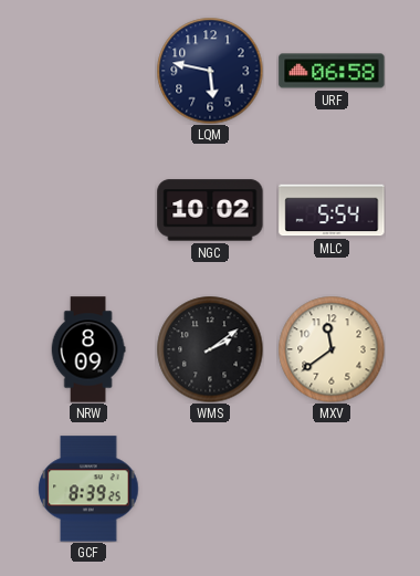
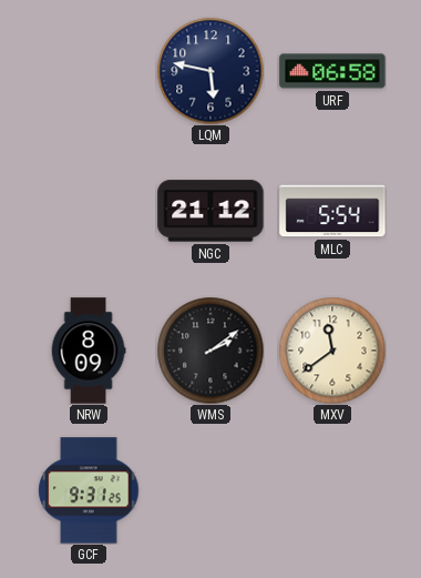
NGC: 10:02 -> 21:12 (210, 211)
GCF: 8:39 -> 9:31 (89, 490)
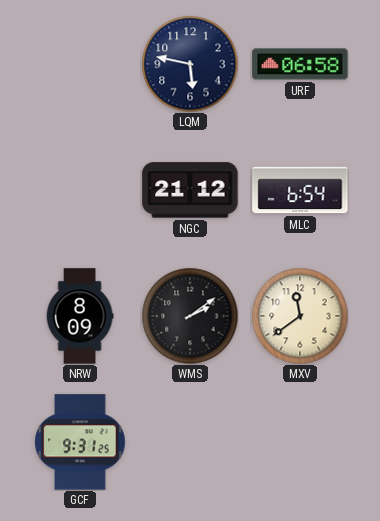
MLC: 5:54 -> 6:54 (300, 190)
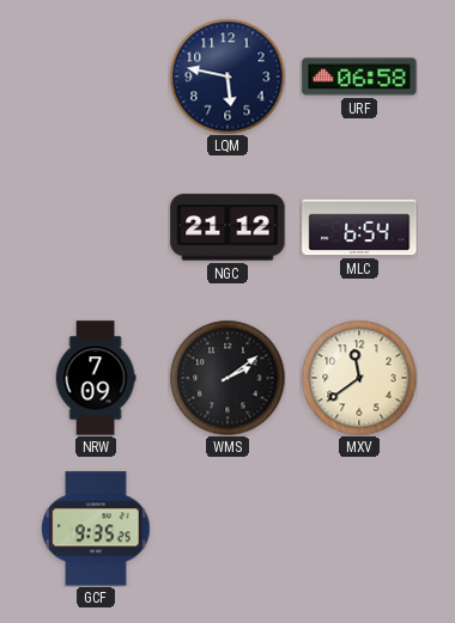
NRW: 8:09 -> 7:09 (96, 378)
GCF: 9:31 -> 9:35 (96, 529)
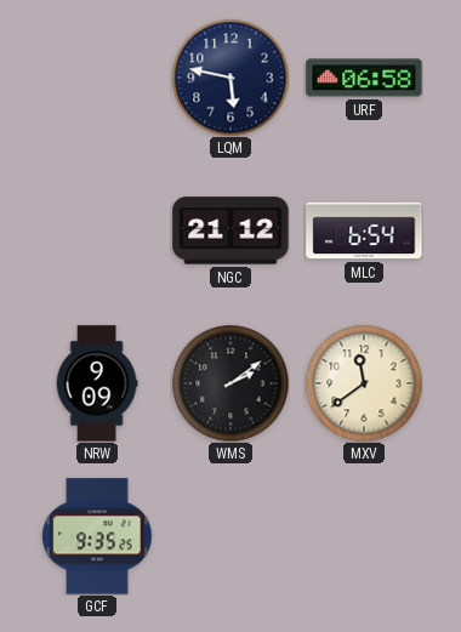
NRW: 7:09 -> 9:09 (97, 383)
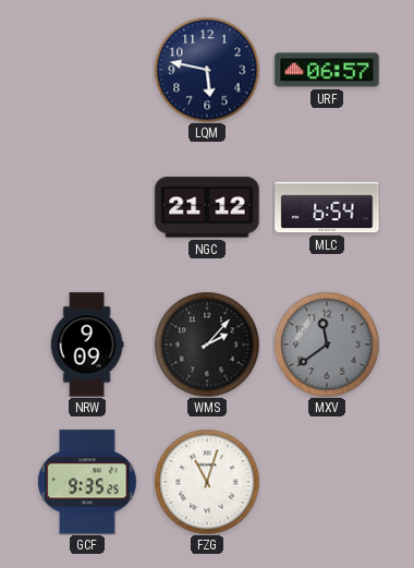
URF: 06:58 -> 06:57 (327, 70)
WMS: 2:09 -> 2:07 (207, 345)
MXV dial: cream -> grey (327, 345)
FZG: none -> 11:03 (207, 482)
